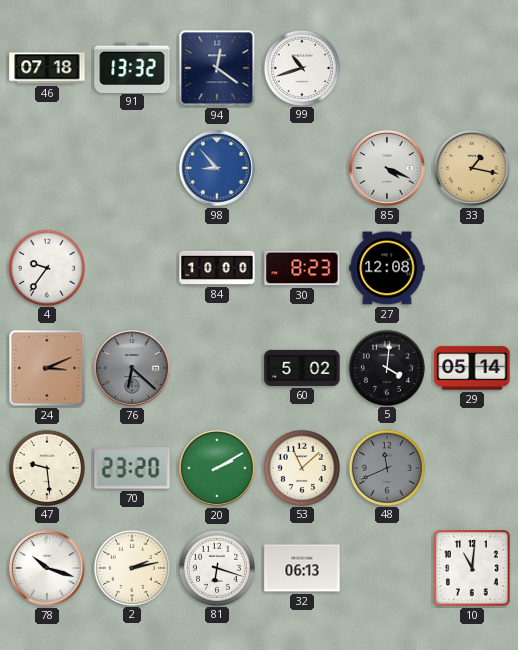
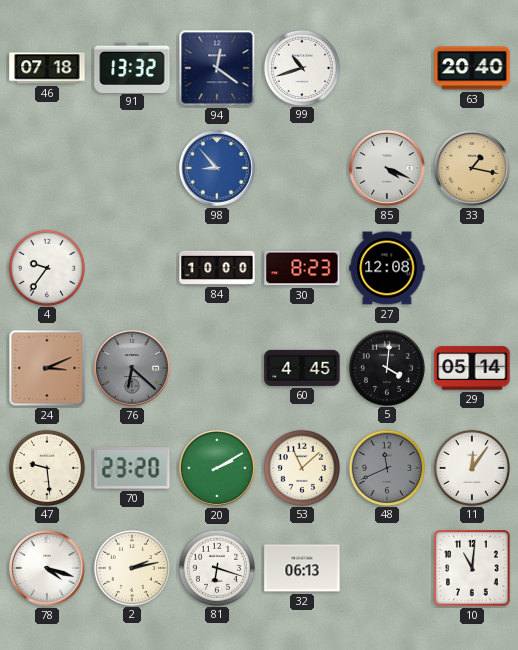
63: none -> 20:40 (472, 68)
60: 5:02 -> 4:45 (302, 368)
11: none -> 12:06 (471, 467)
78: 10:18 -> 4:18 (47, 568)
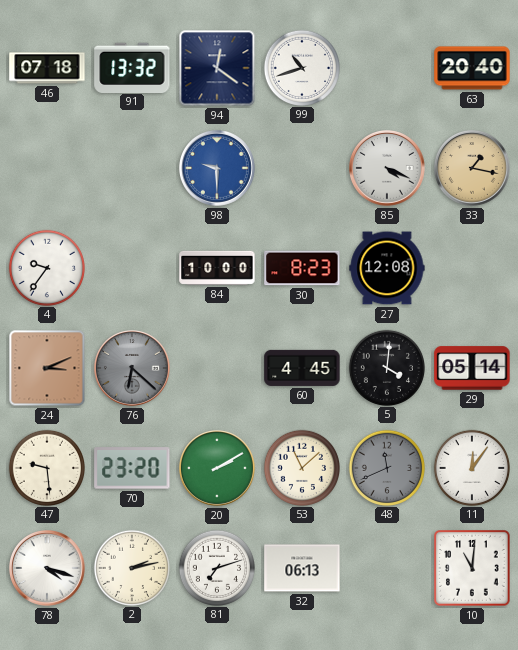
98: 8:53 -> 9:30 (217, 168)
81: 6:18 -> 7:12 (216, 567)
